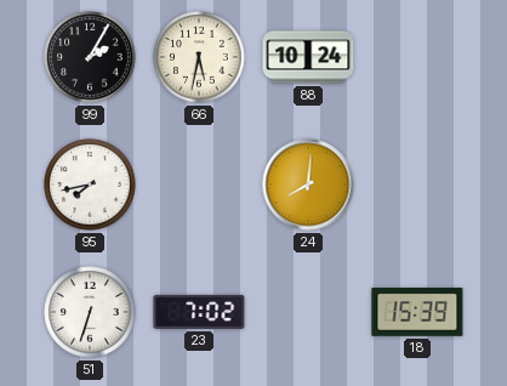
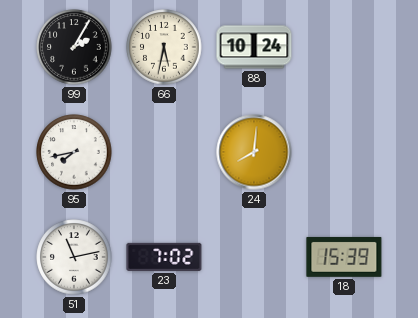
51: 6:33 -> 11:13 (74, 257)
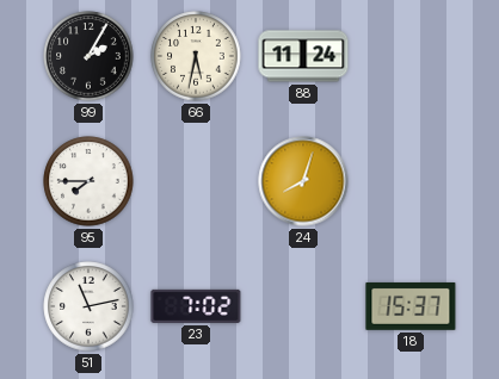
88: 10:24 -> 11:24 (303, 56)
95: 7:43 -> 7:45 (88, 181)
24: 8:01 -> 8:03 (303, 181)
18: 15:39 -> 15:37 (411, 306)
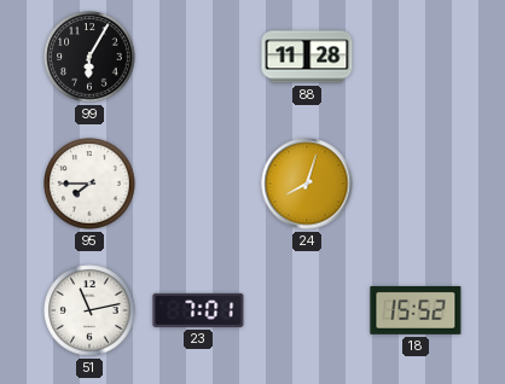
99: 2:05 -> 6:05 (89, 57)
66: 5:32 -> none (196, 56)
88: 11:24 -> 11:28 (307, 57)
23: 7:02 -> 7:01 (198, 310)
18: 15:37 -> 15:52 (416, 310)
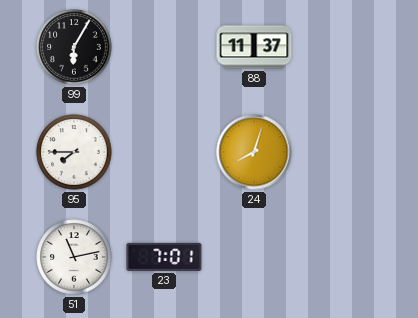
88: 11:28 -> 11:37 (254, 47)
18: 15:52 -> none (416, 310)
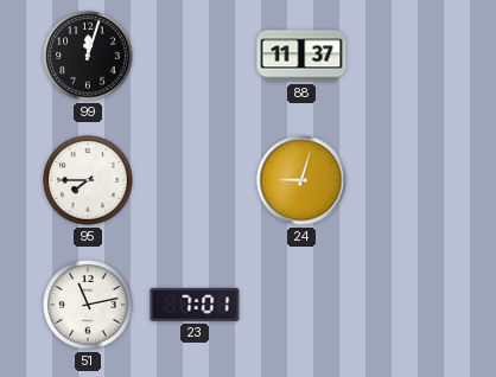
99: 6:05 -> 12:03 (88, 56)
24: 8:03 -> 9:03 (301, 180)
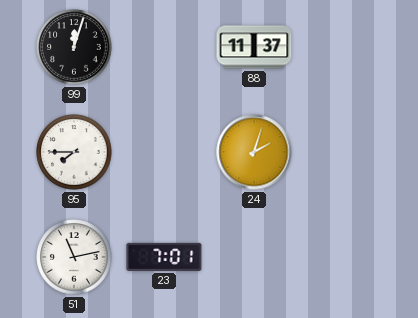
24: 9:03 -> 2:03 (254, 152)
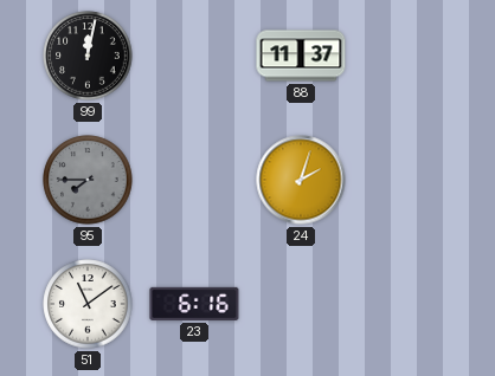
99: 12:03 -> 12:02 (88, 56)
95 dial: white -> grey (88, 180)
51: 11:13 -> 11:09 (88, 304)
23: 7:01 -> 6:16 (194, 304)
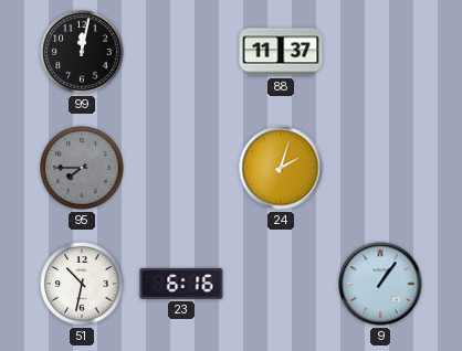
51: 11:09 -> 10:32 (82, 284)
9: none -> 1:06 (380, 284)
